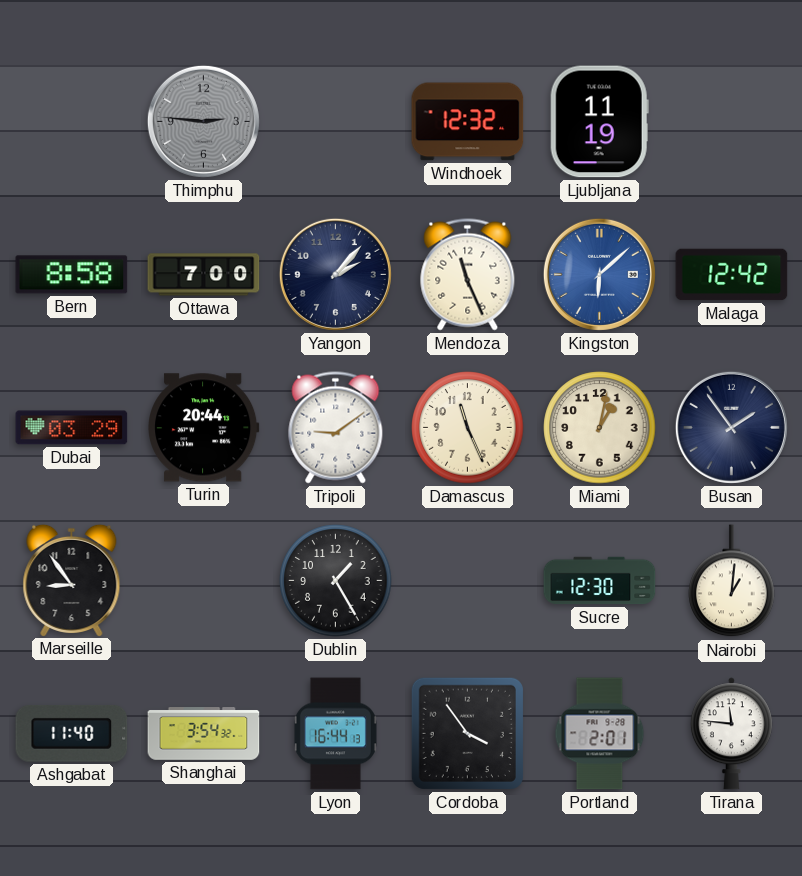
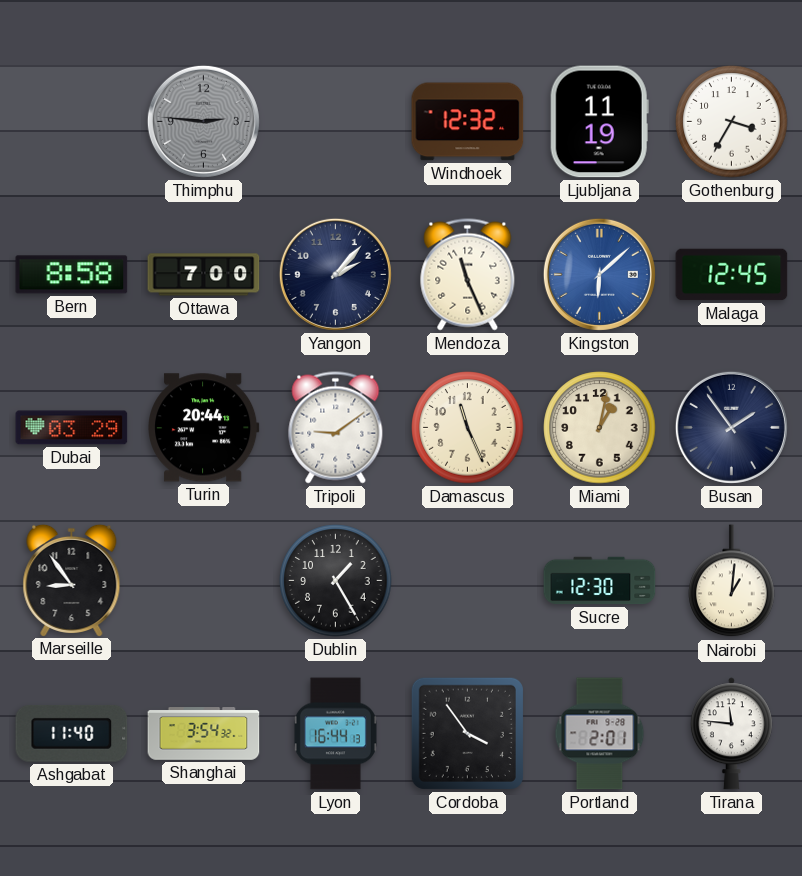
Gothenburg: none -> 3:35 (732, 122)
Malaga: 12:42 -> 12:45 (732, 275)
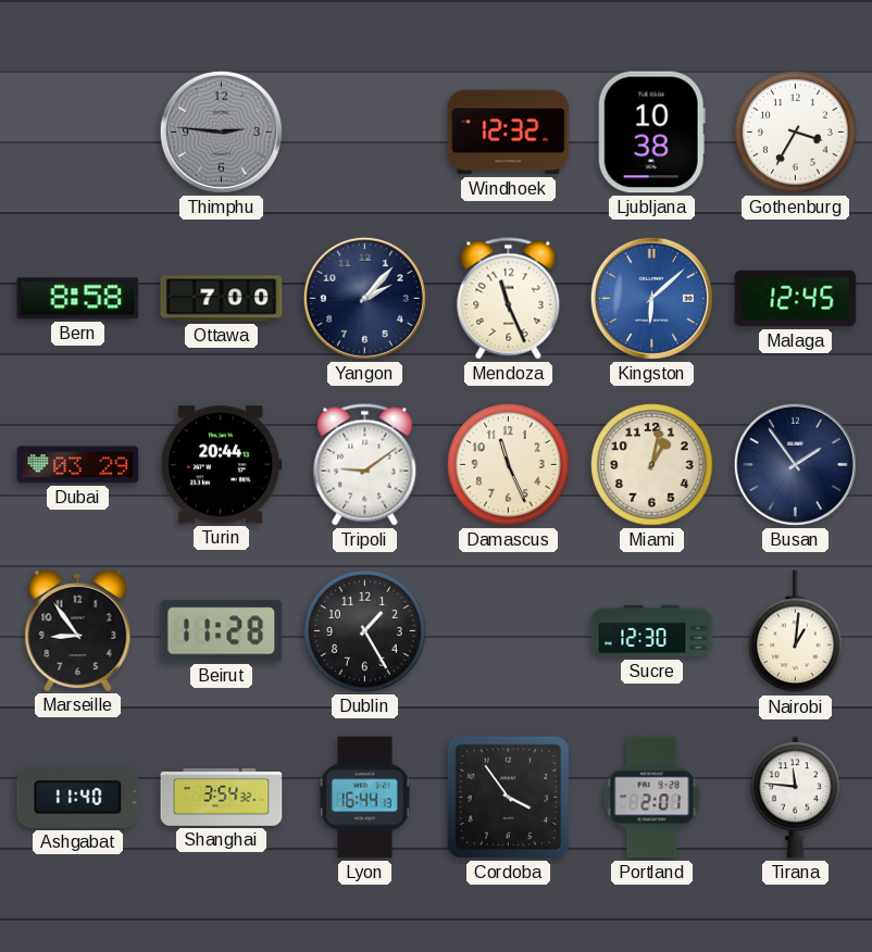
Ljubljana: 11:19 -> 10:38 (651, 133)
Beirut: none -> 11:28 (222, 631)
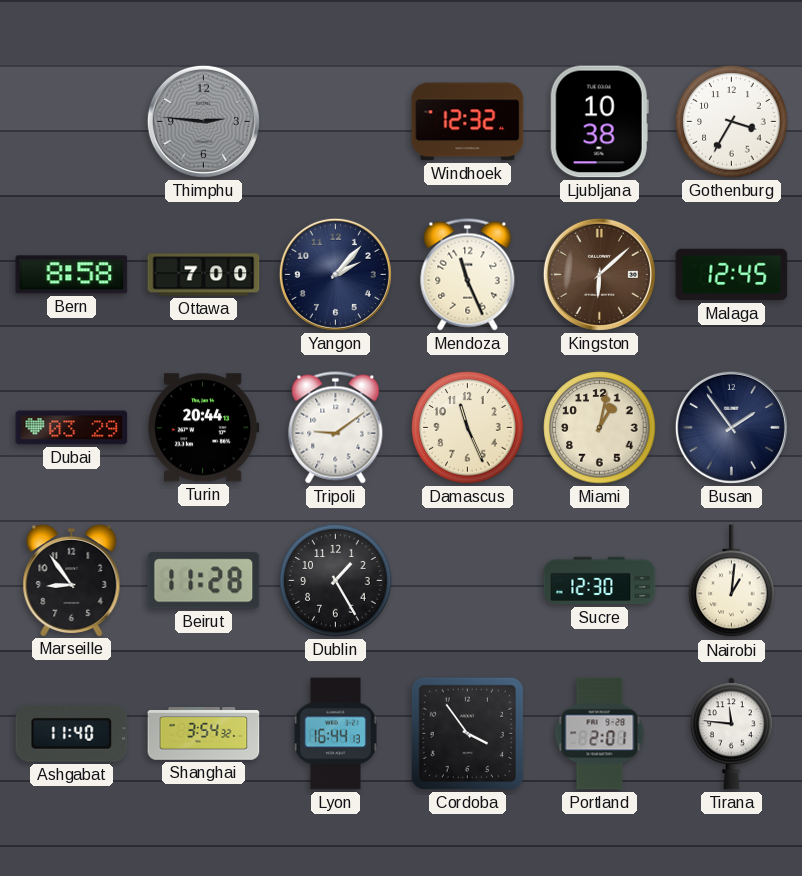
Kingston dial: blue -> brown (599, 274)
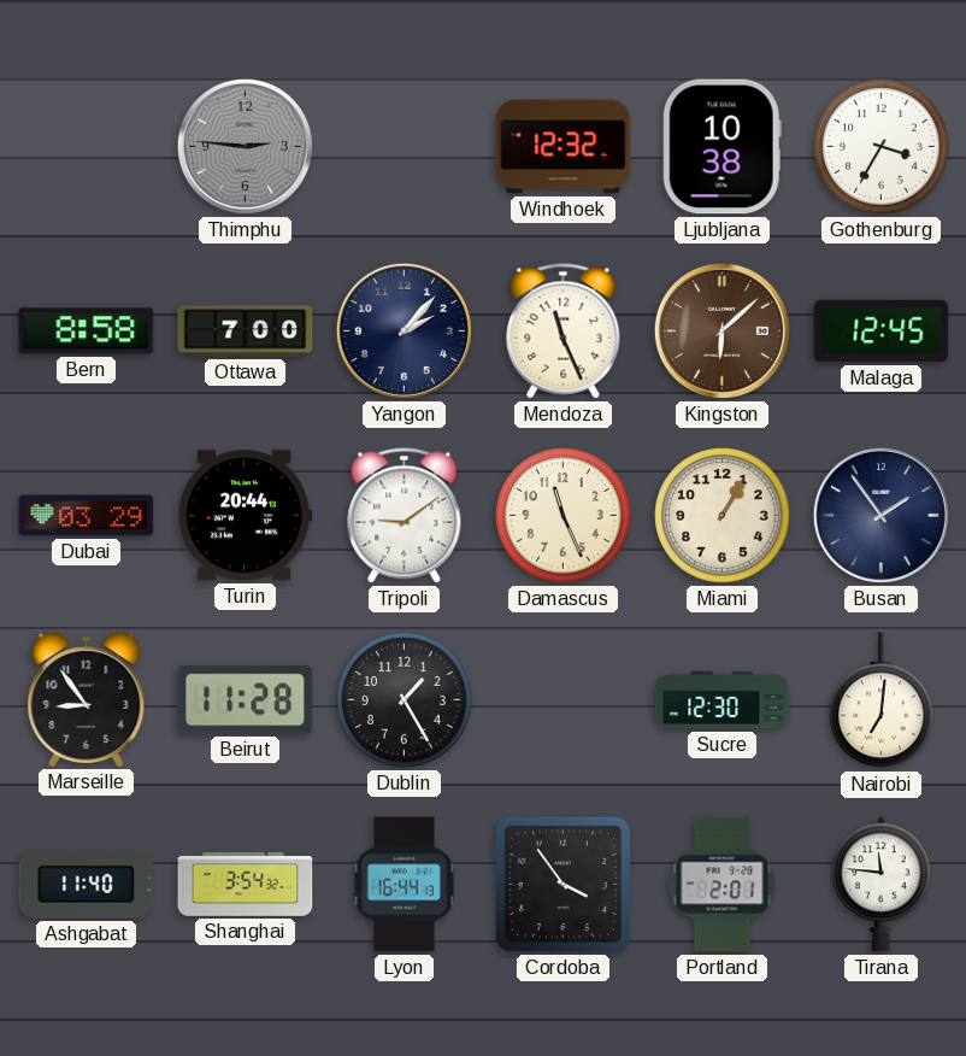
Miami: 1:02 -> 1:05 (723, 516)
Nairobi: 1:01 -> 7:01 (882, 700)
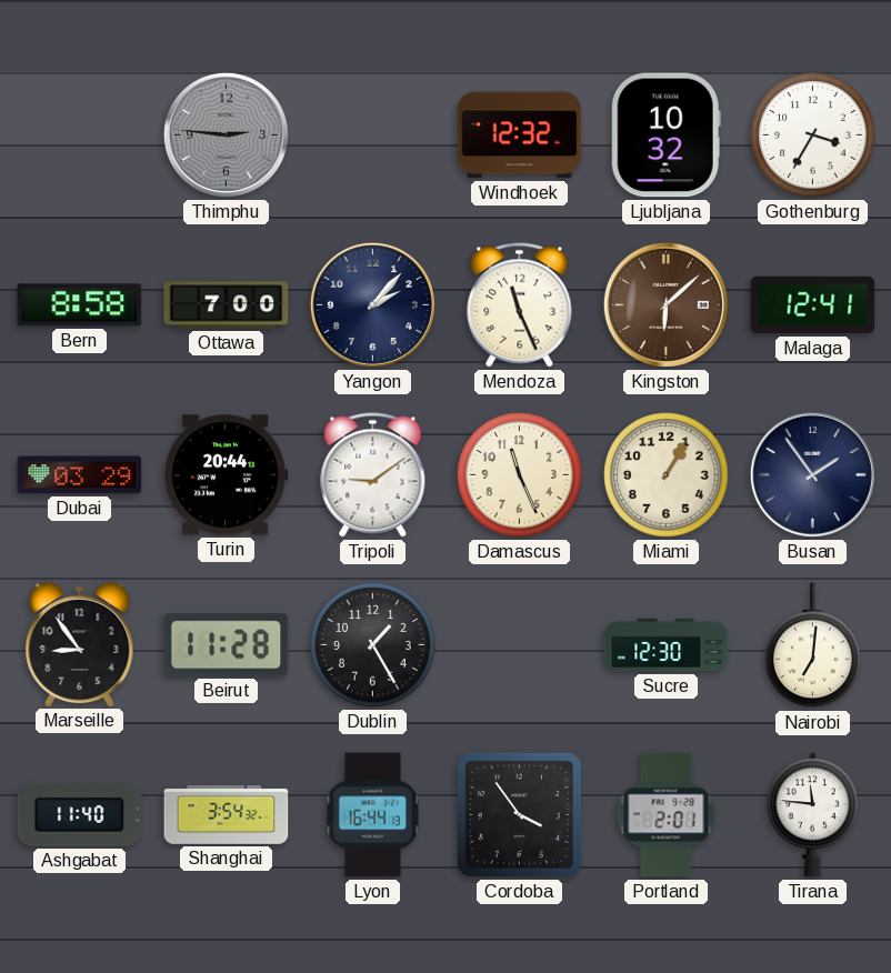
Ljubljana: 10:38 -> 10:32 (665, 136)
Malaga: 12:45 -> 12:41 (813, 305)
